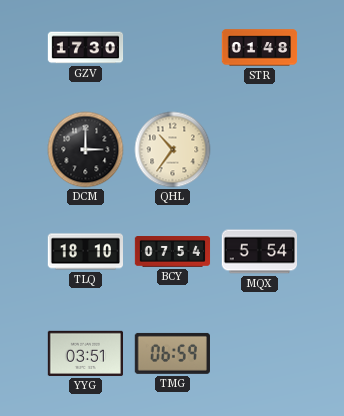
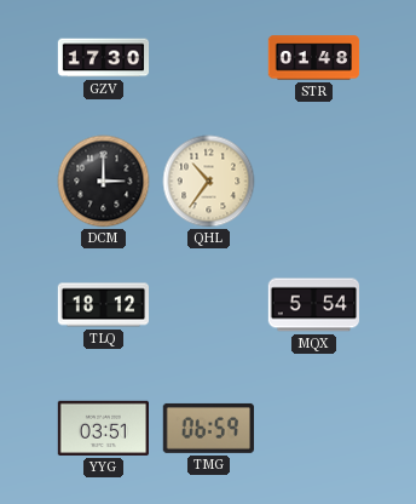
TLQ: 18:10 -> 18:12 (104, 305)
BCY: 07:54 -> none (173, 252)
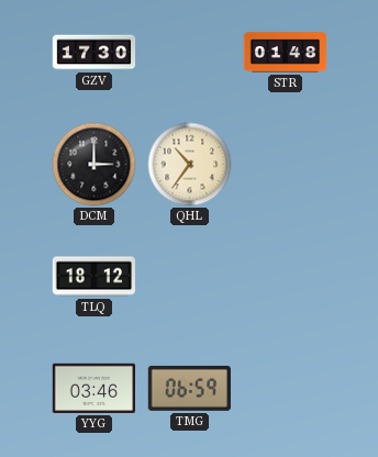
MQX: 5:54 -> none (313, 305)
YYG: 03:51 -> 03:46 (93, 388)
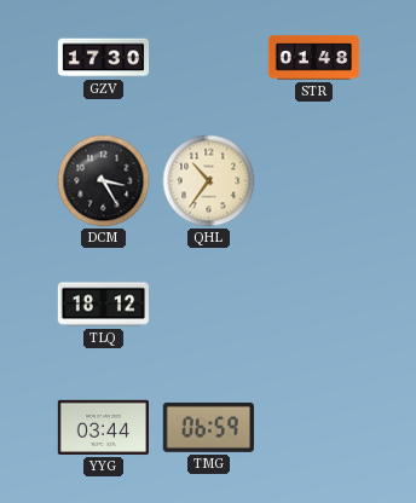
DCM: 3:00 -> 3:25 (104, 181)
YYG: 03:46 -> 03:44 (103, 427)
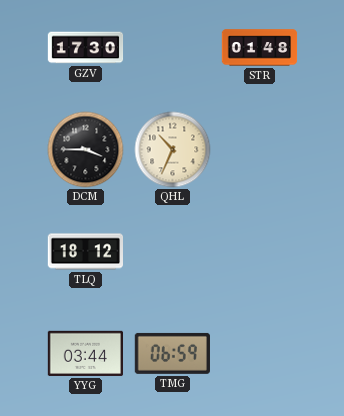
DCM: 3:25 -> 3:45 (86, 150)
QHL: 10:36 -> 10:34 (173, 150)
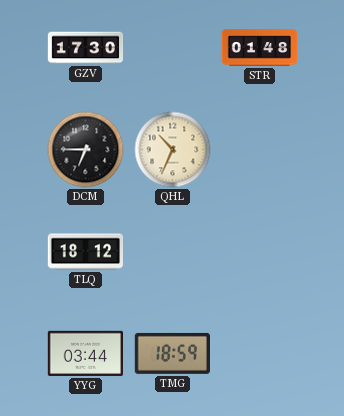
DCM: 3:45 -> 6:45 (86, 150)
TMG: 06:59 -> 18:59 (172, 353)
